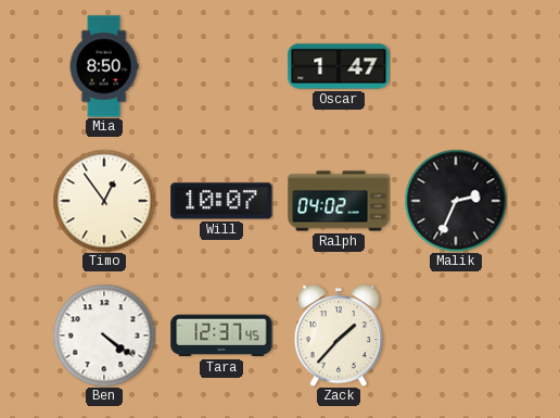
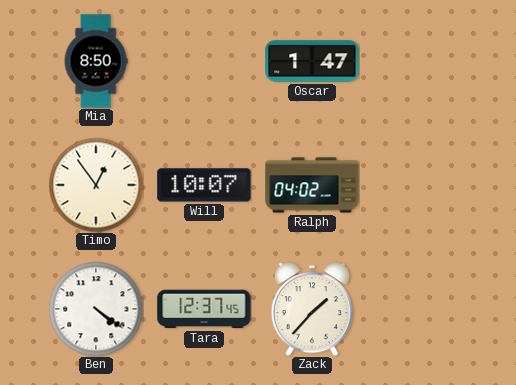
Malik: 2:34 -> none (456, 201)
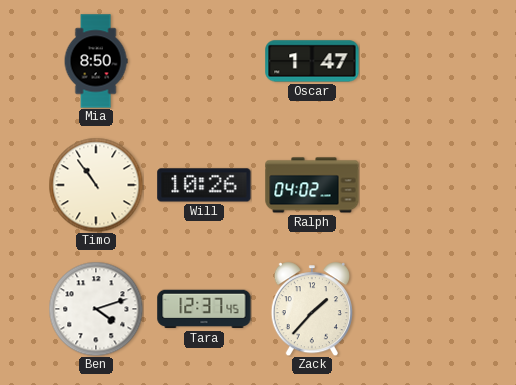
Timo: 12:54 -> 10:54 (96, 185)
Will: 10:07 -> 10:26 (204, 185)
Ben: 4:21 -> 4:12 (96, 309)
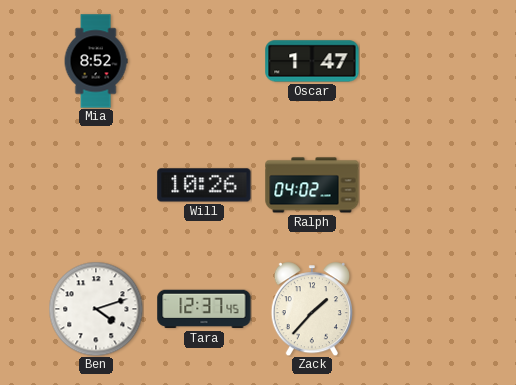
Mia: 8:50 -> 8:52 (96, 61)
Timo: 10:54 -> none (96, 185)
